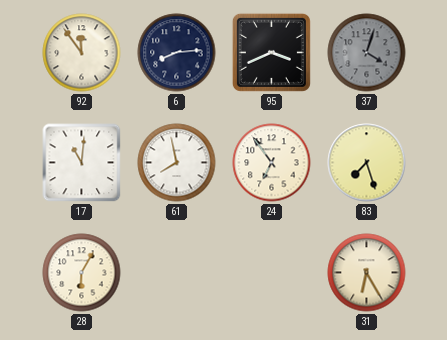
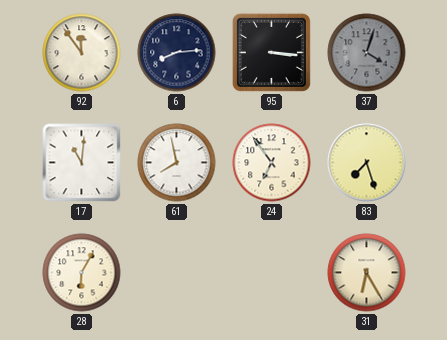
95: 3:41 -> 3:16 (271, 52)
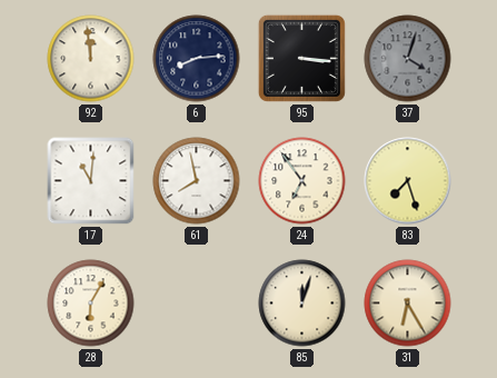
92: 11:54 -> 11:59 (91, 59)
85: none -> 12:03 (302, 304)
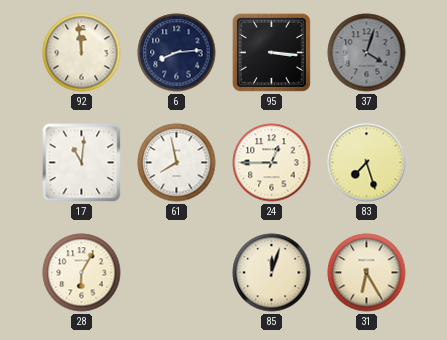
24: 6:54 -> 12:45 (272, 163)
